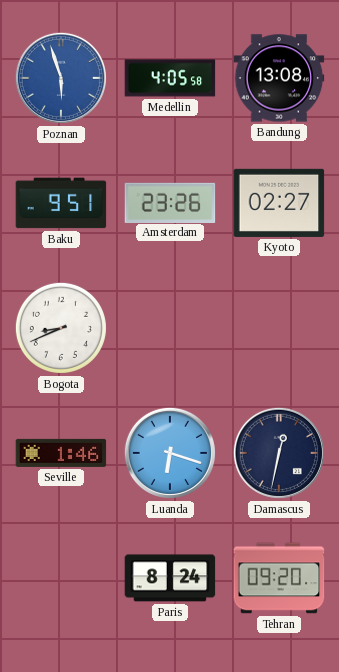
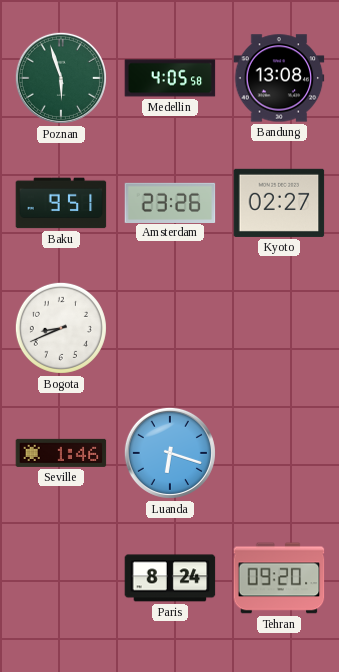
Poznan dial: blue -> green (61, 78)
Damascus: 12:32 -> none (279, 453)
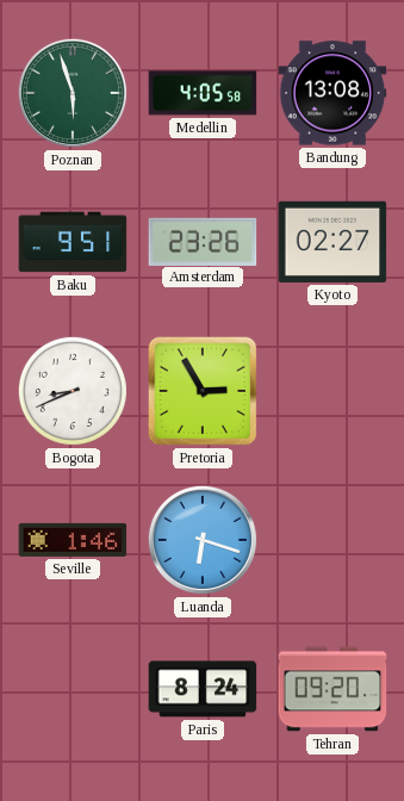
Pretoria: none -> 2:55 (203, 391)
